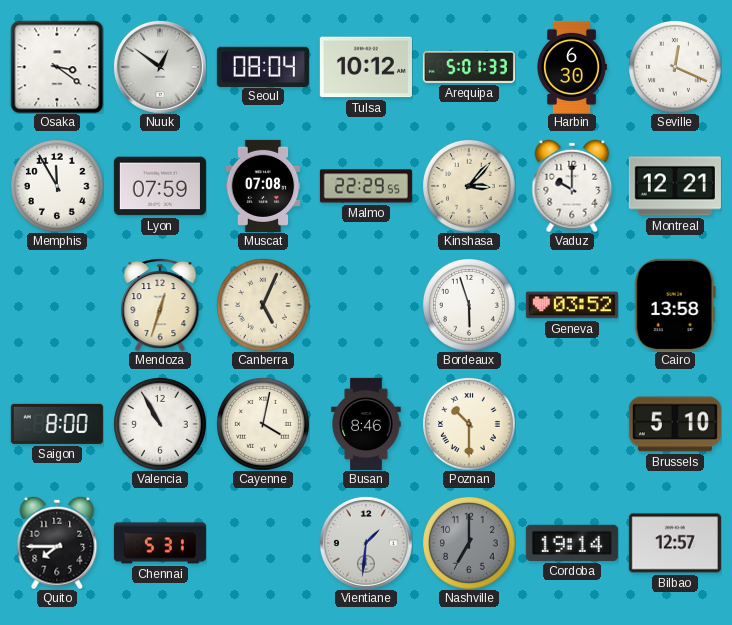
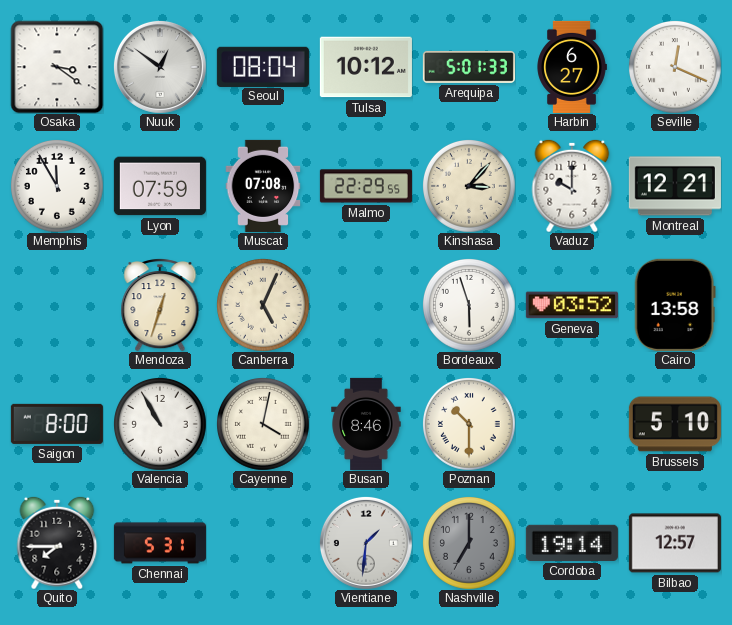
Harbin: 6:30 -> 6:27 (572, 67)
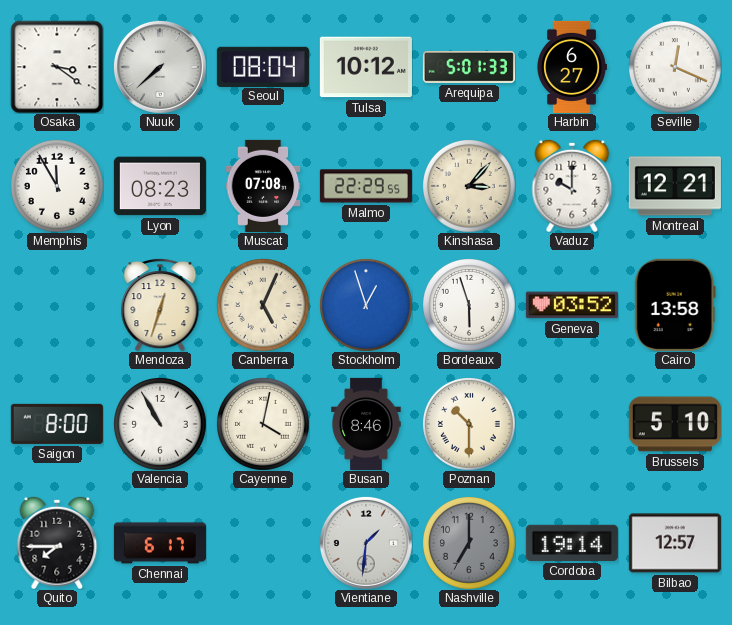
Nuuk: 12:51 -> 7:38 (160, 67)
Lyon: 07:59 -> 08:23 (160, 186)
Stockholm: none -> 12:57 (366, 305)
Chennai: 5:31 -> 6:17 (160, 543)
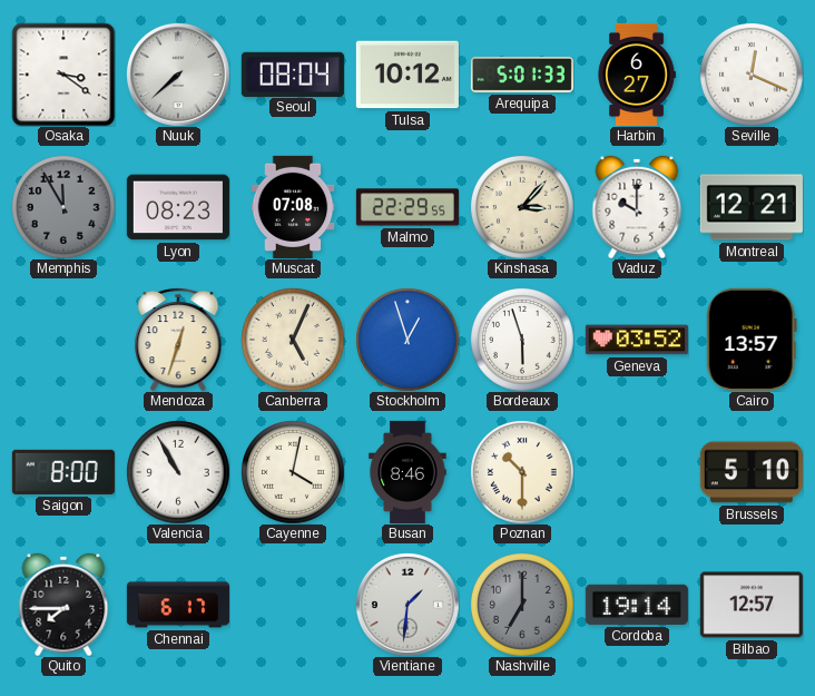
Memphis dial: white -> grey (63, 207)
Cairo: 13:58 -> 13:57 (752, 340)
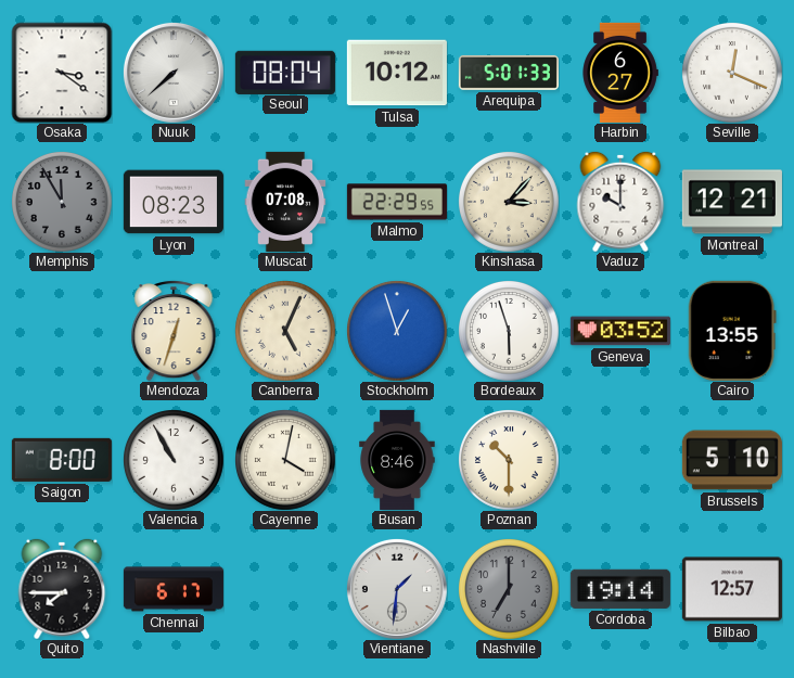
Cairo: 13:57 -> 13:55 (732, 331)
